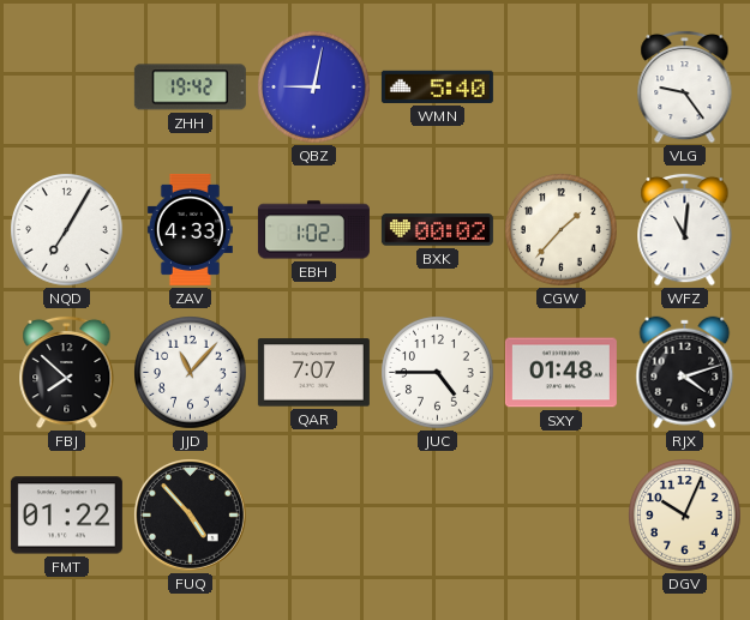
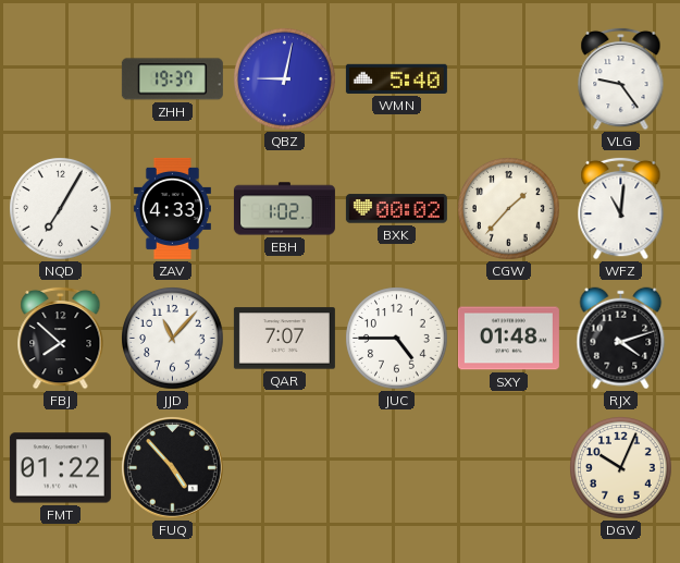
ZHH: 19:42 -> 19:37 (172, 79)
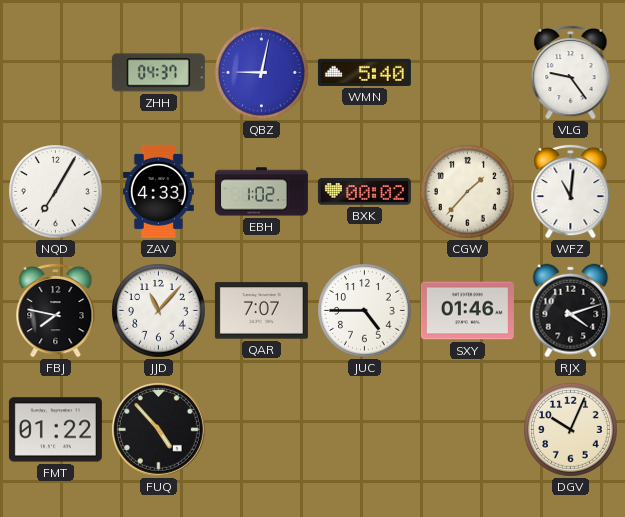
ZHH: 19:37 -> 04:37 (158, 73)
FBJ: 7:52 -> 7:47 (56, 310)
SXY: 01:48 -> 01:46 (467, 311)
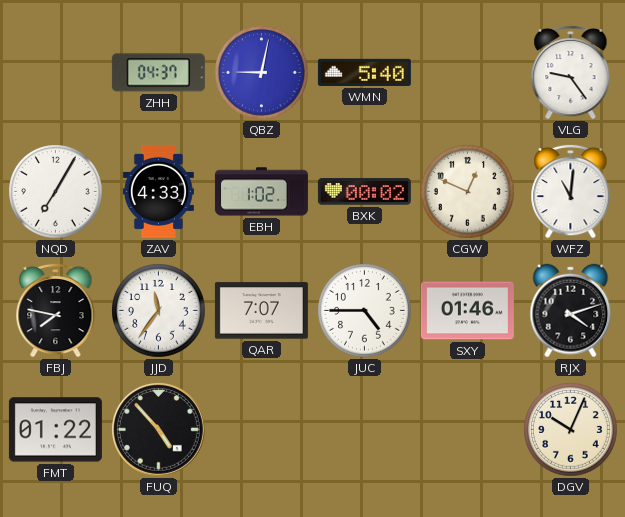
CGW: 1:37 -> 12:49 (468, 192)
JJD: 11:07 -> 11:36 (159, 311)
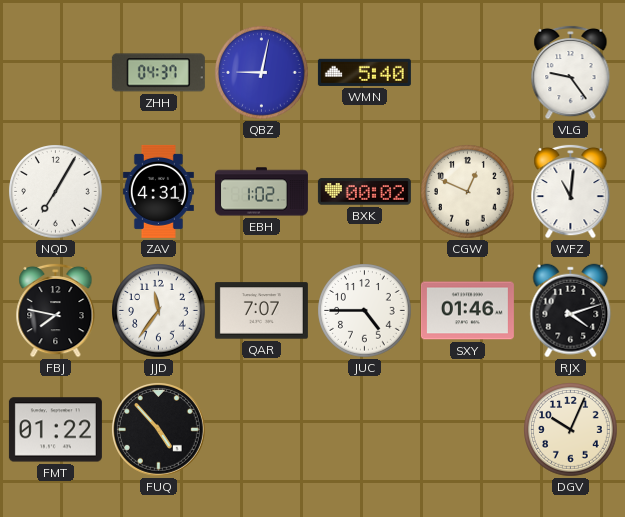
ZAV: 4:33 -> 4:31 (158, 191)
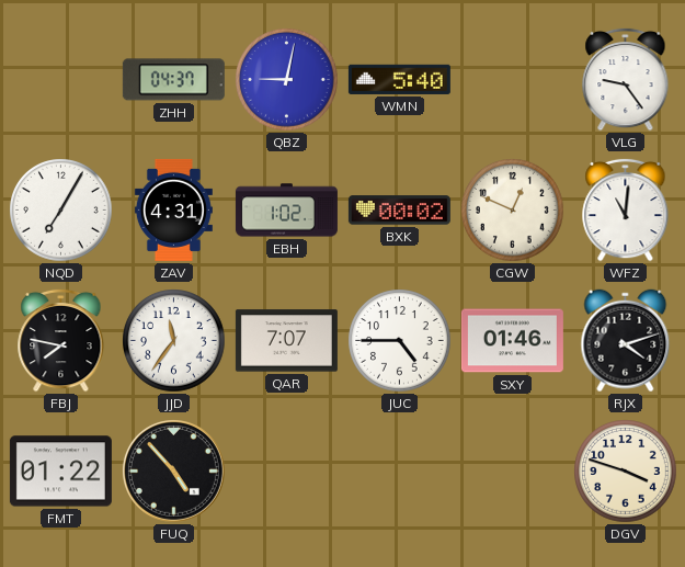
DGV: 10:04 -> 3:48 (626, 472)
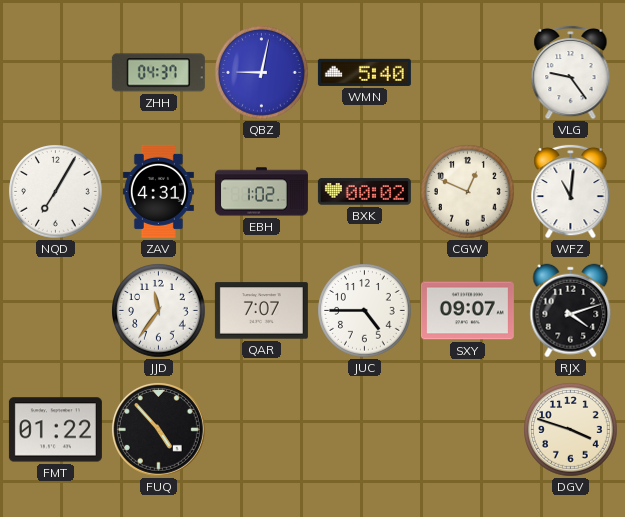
FBJ: 7:47 -> none (61, 340)
SXY: 01:46 -> 09:07 (467, 311)
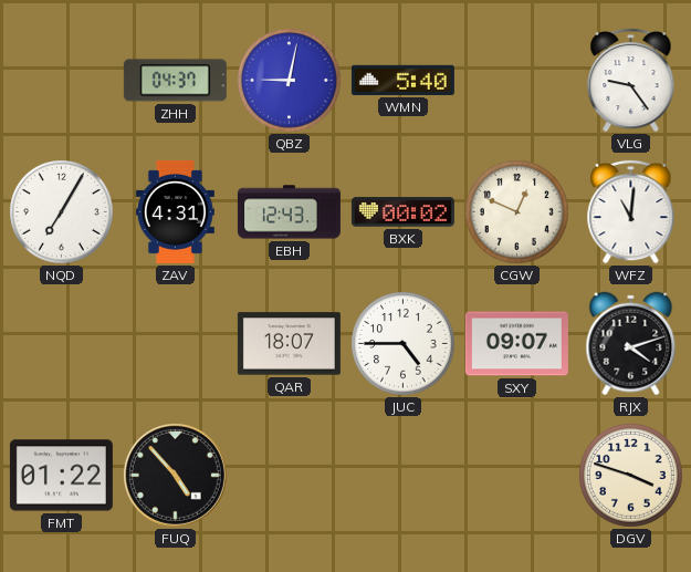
EBH: 1:02 -> 12:43 (289, 212)
JJD: 11:36 -> none (159, 311)
QAR: 7:07 -> 18:07 (289, 344)
